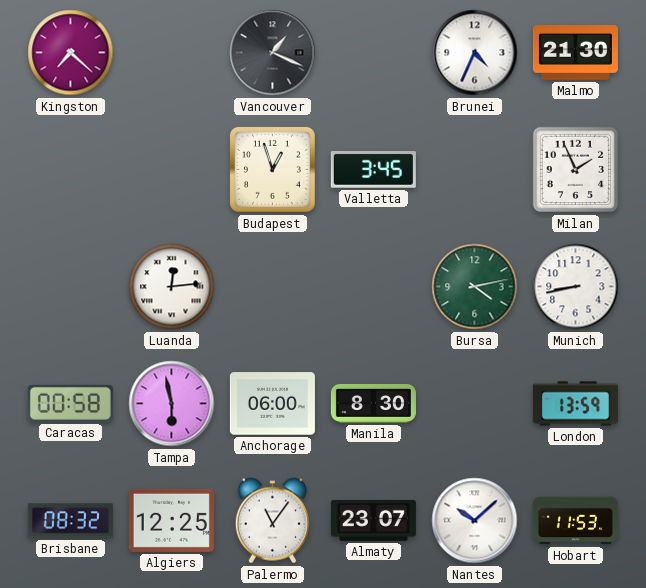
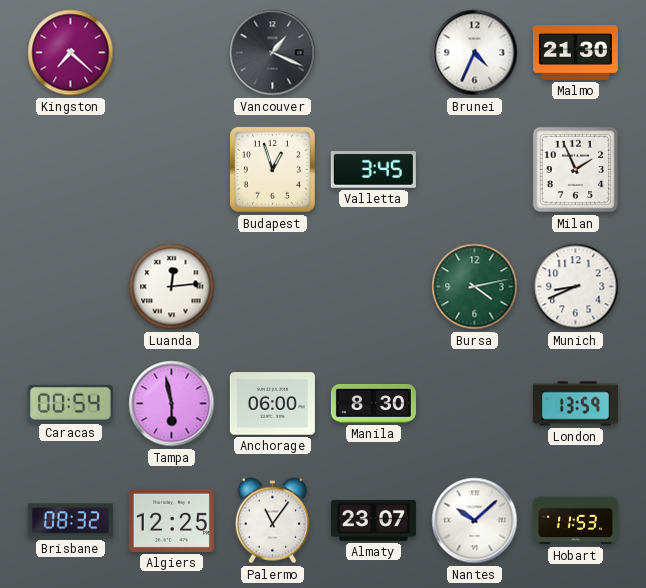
Munich: 8:43 -> 8:41 (576, 287)
Caracas: 00:58 -> 00:54 (70, 403)
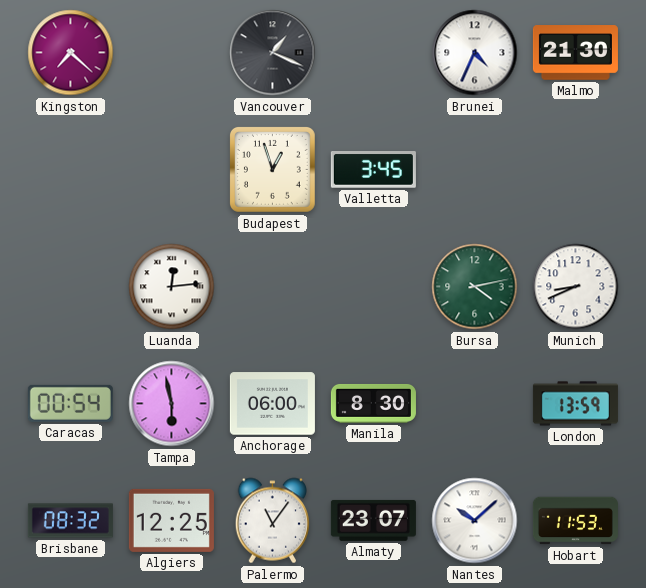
Milan: 1:56 -> none (576, 170)
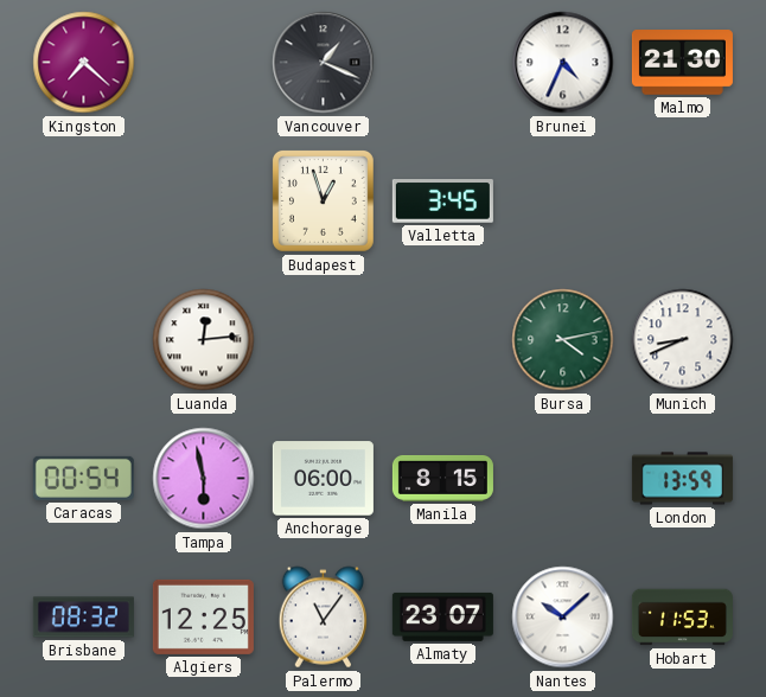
Manila: 8:30 -> 8:15 (442, 478)
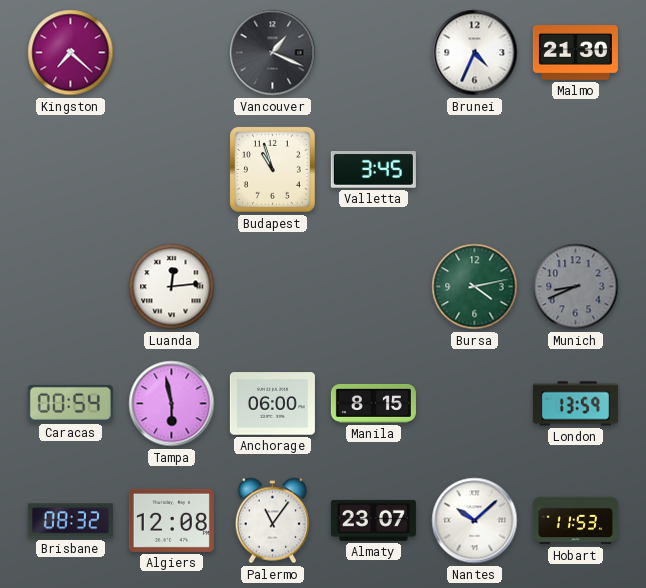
Budapest: 12:57 -> 10:57 (272, 169)
Munich dial: white -> grey (576, 287)
Algiers: 12:25 -> 12:08 (171, 520)
